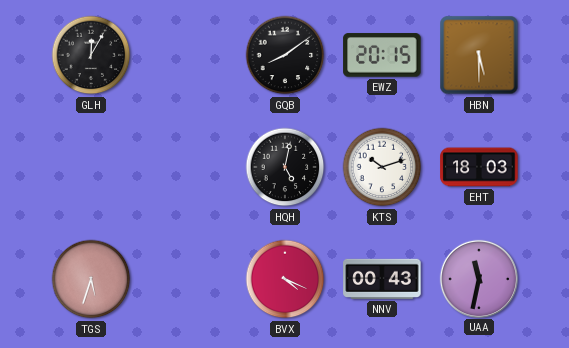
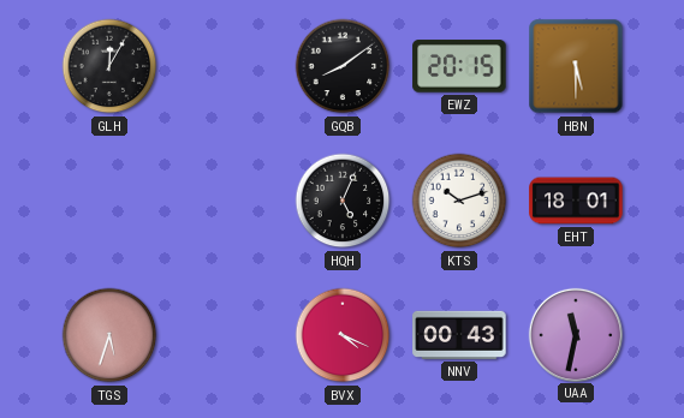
HQH: 5:02 -> 5:04 (343, 201)
EHT: 18:03 -> 18:01 (576, 201)
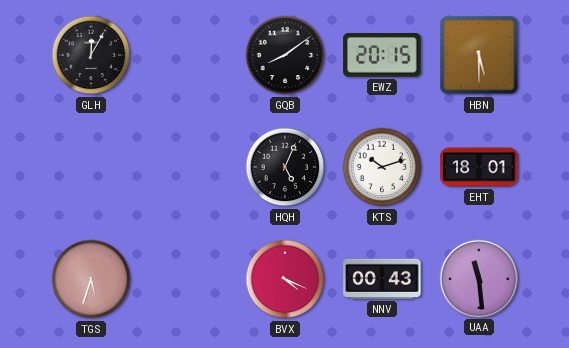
UAA: 11:32 -> 11:29 (478, 278)
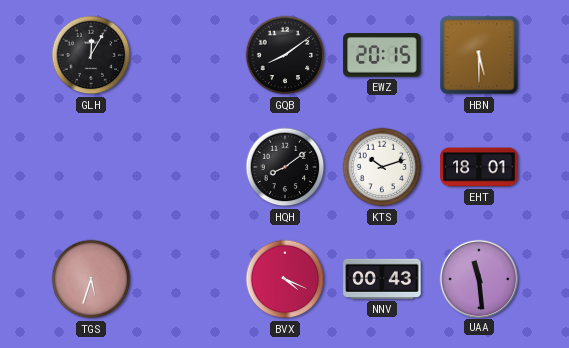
HQH: 5:04 -> 8:09 (285, 167)
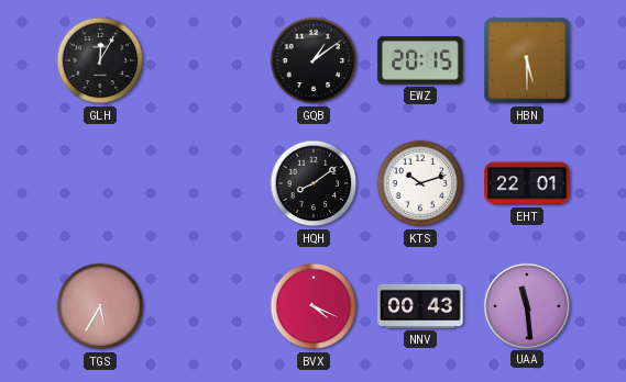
GQB: 8:09 -> 1:09 (314, 60)
EHT: 18:01 -> 22:01 (527, 183)
TGS: 5:33 -> 5:35 (100, 306)
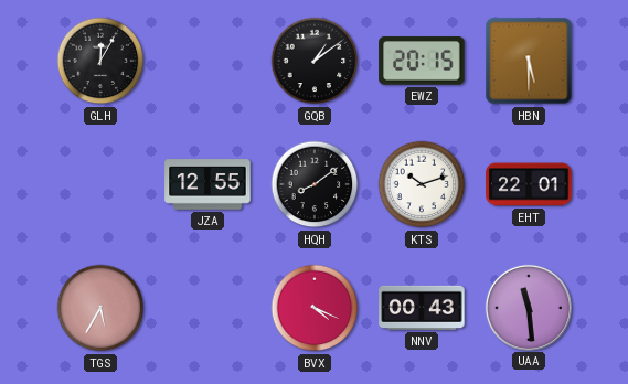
JZA: none -> 12:55 (207, 184)
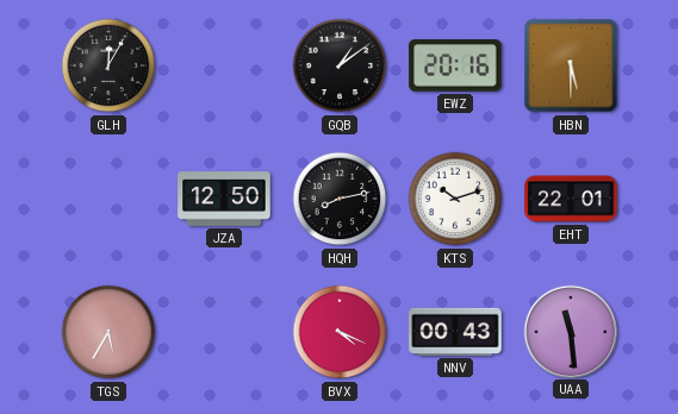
EWZ: 20:15 -> 20:16 (455, 65)
JZA: 12:55 -> 12:50 (224, 199)
HQH: 8:09 -> 8:13 (340, 199)
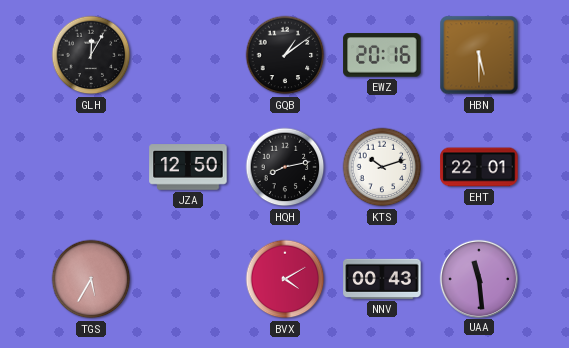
BVX: 4:19 -> 4:10 (285, 279)
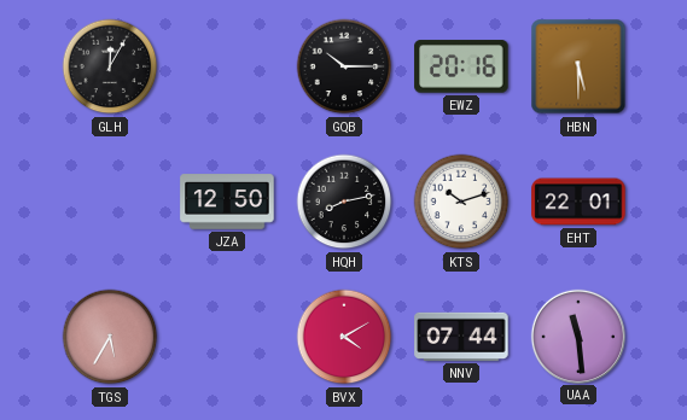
GQB: 1:09 -> 10:15 (344, 66)
NNV: 00:43 -> 07:44 (461, 337)
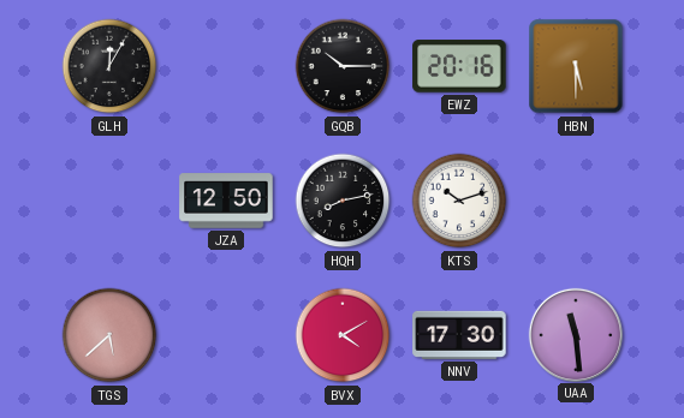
EHT: 22:01 -> none (578, 202)
TGS: 5:35 -> 5:38 (109, 335)
NNV: 07:44 -> 17:30 (459, 335)
